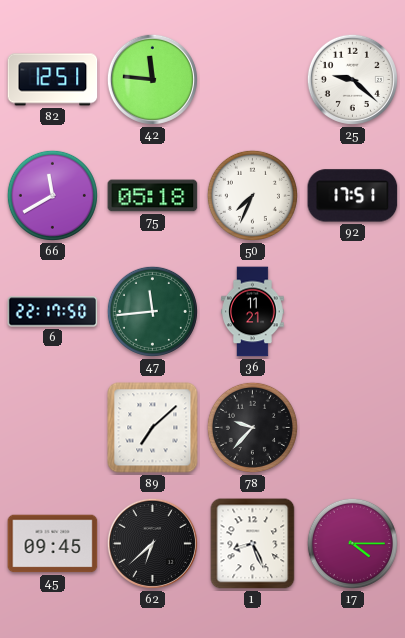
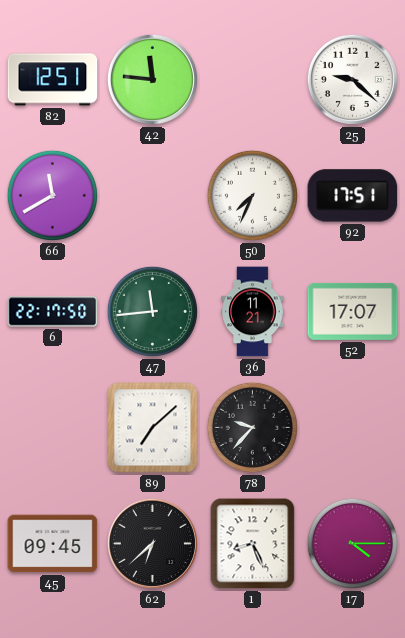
75: 05:18 -> none (153, 196)
52: none -> 17:07 (353, 311)
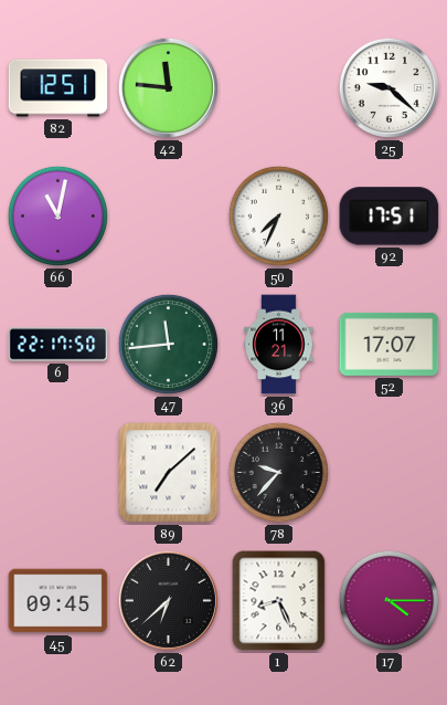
66: 11:40 -> 11:02 (57, 215)
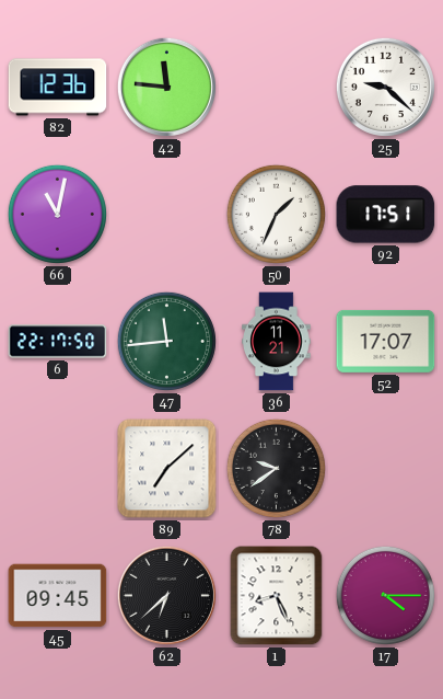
82: 12:51 -> 12:36 (58, 88)
50: 7:34 -> 1:34 (276, 214)
78: 9:37 -> 9:39 (276, 468)
